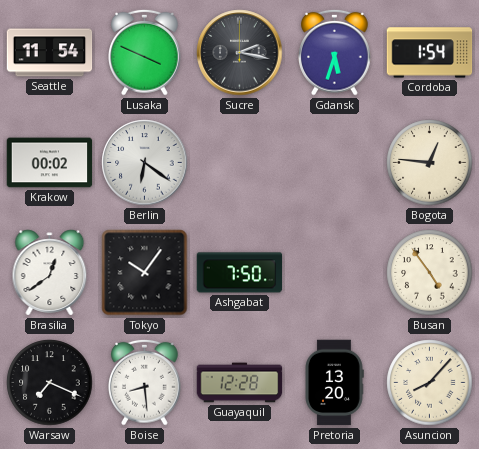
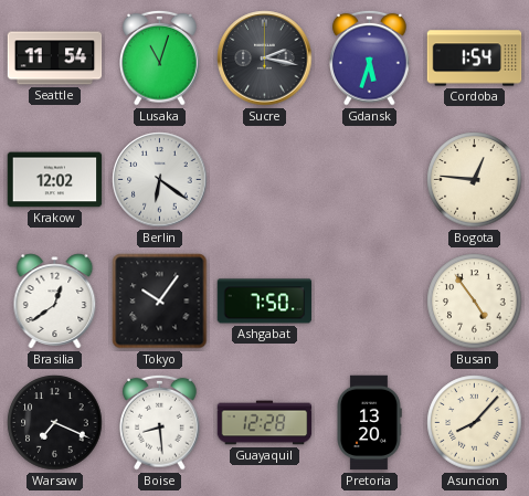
Lusaka: 3:49 -> 11:03 (160, 57)
Krakow: 00:02 -> 12:02 (55, 180)
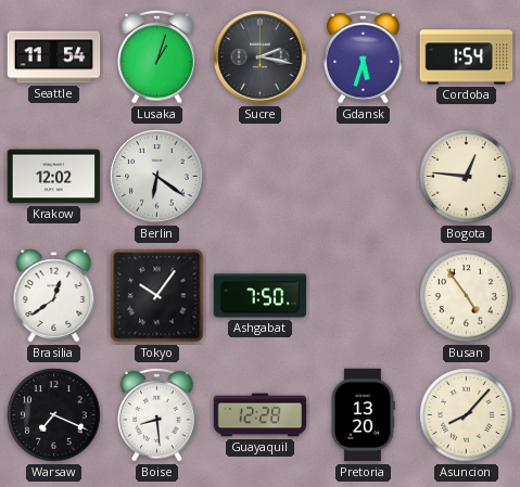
Lusaka: 11:03 -> 1:03 (157, 56)
